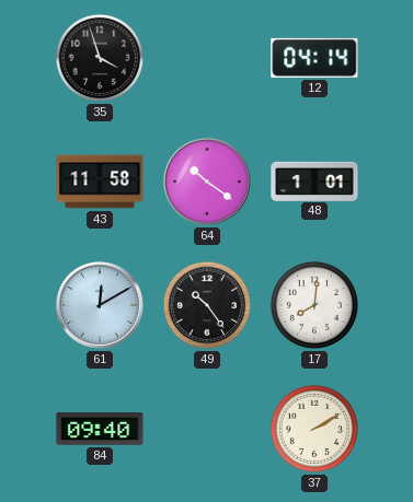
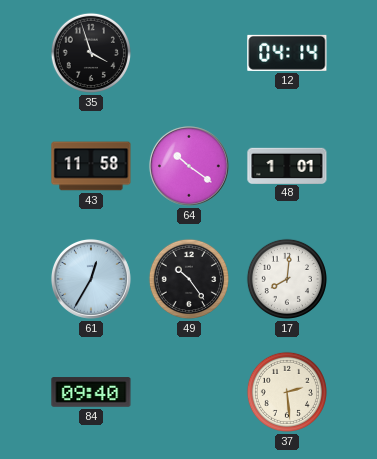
61: 12:10 -> 12:35 (91, 279)
37: 2:10 -> 2:29 (287, 392)
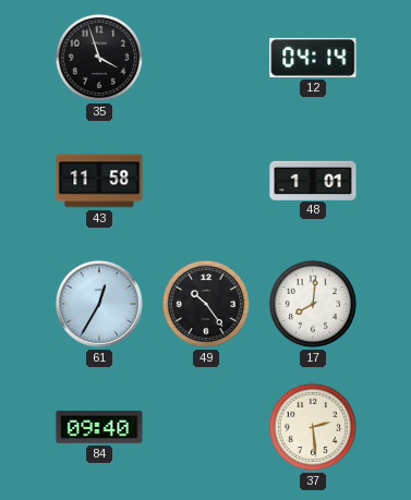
64: 10:21 -> none (189, 166)
